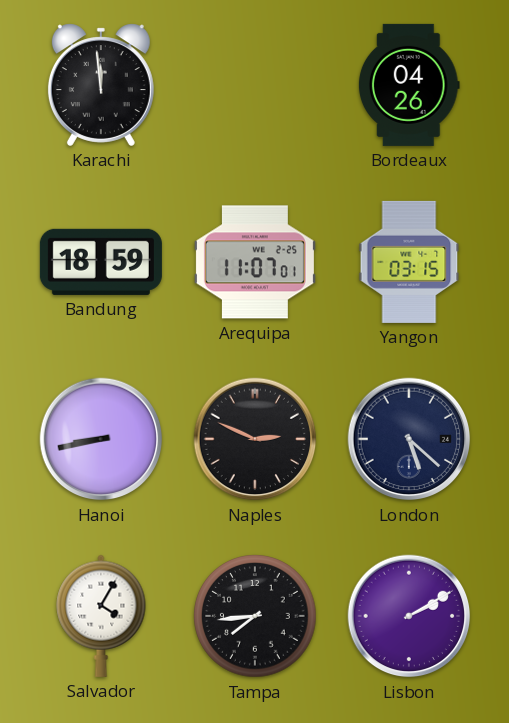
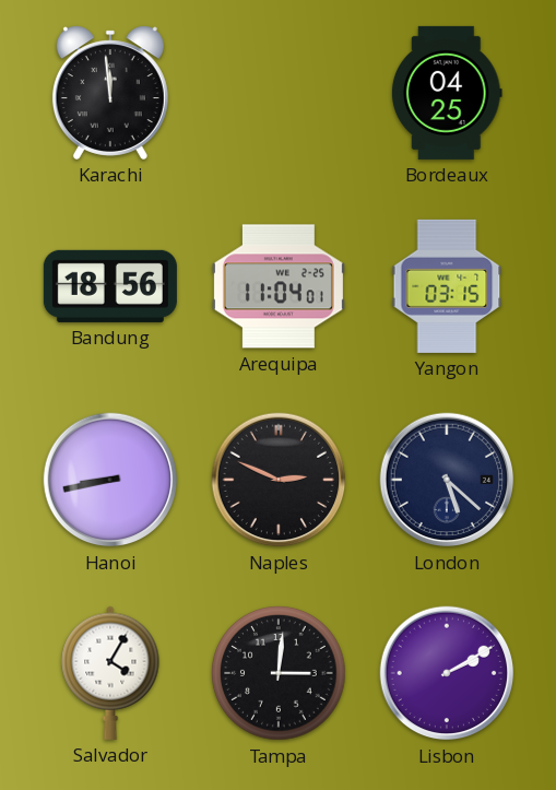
Bordeaux: 04:26 -> 04:25 (447, 93)
Bandung: 18:59 -> 18:56 (110, 286)
Arequipa: 11:07 -> 11:04 (279, 286)
Tampa: 7:44 -> 3:01 (279, 673)
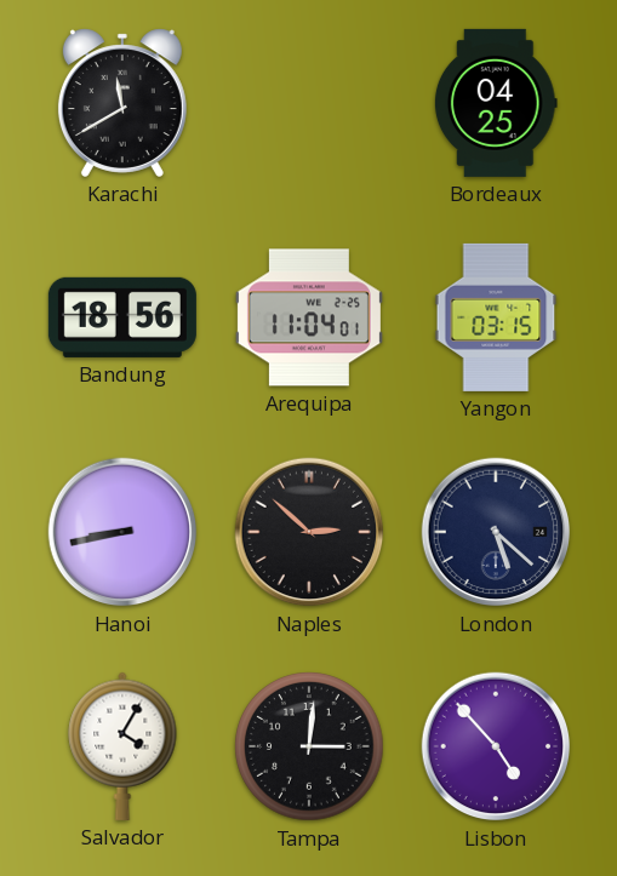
Karachi: 11:59 -> 11:40 (122, 103)
Naples: 2:49 -> 2:52 (309, 532)
Lisbon: 2:10 -> 4:53 (496, 746)
